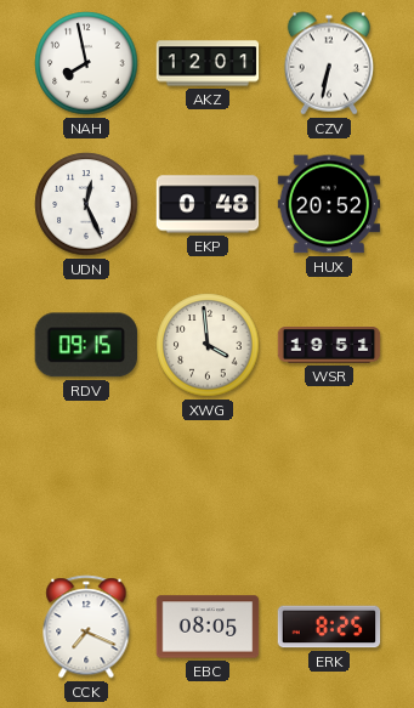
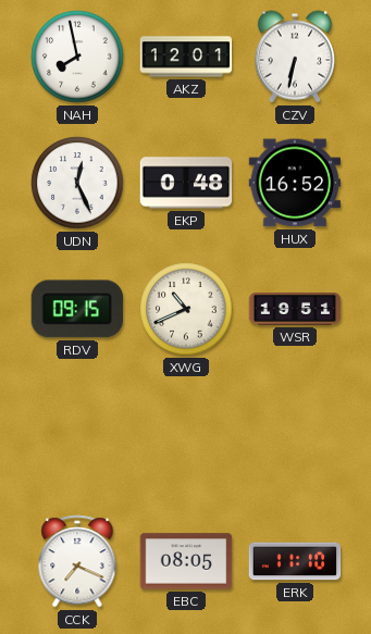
HUX: 20:52 -> 16:52 (295, 183)
XWG: 3:59 -> 10:41 (186, 309)
ERK: 8:25 -> 11:10 (295, 561)
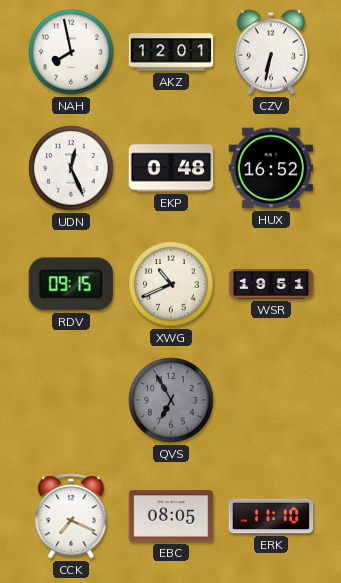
QVS: none -> 6:55 (171, 400)
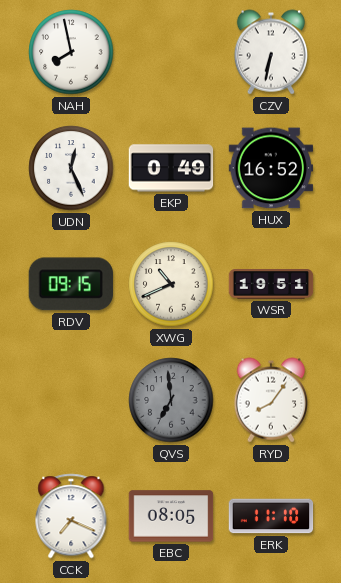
AKZ: 12:01 -> none (171, 52)
EKP: 0:48 -> 0:49 (171, 168)
QVS: 6:55 -> 6:59 (171, 400)
RYD: none -> 8:06 (271, 400)
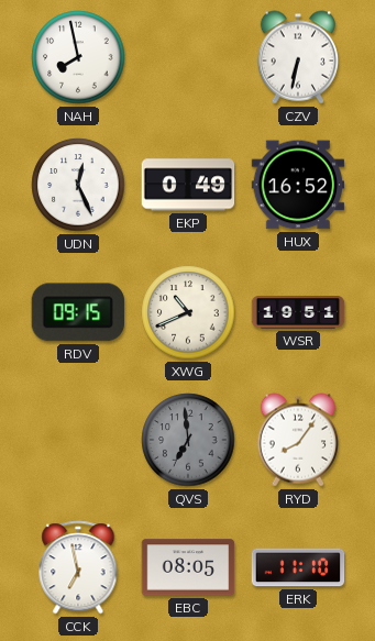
CCK: 7:19 -> 6:58 (78, 567)
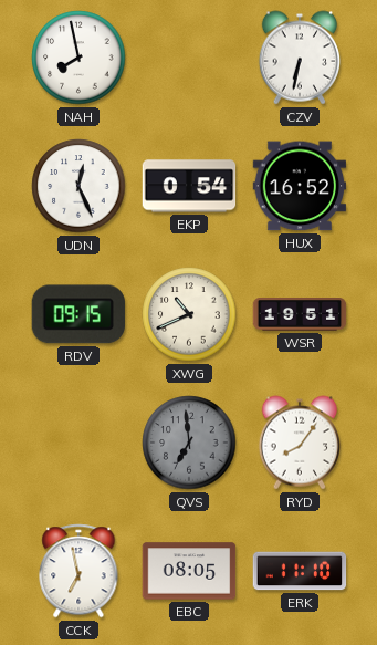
EKP: 0:49 -> 0:54 (189, 186)
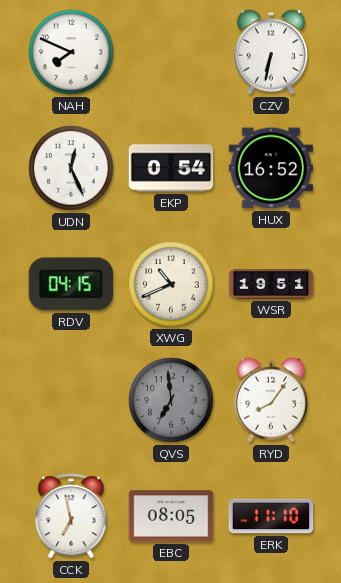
NAH: 7:58 -> 7:49 (71, 52)
RDV: 09:15 -> 04:15 (71, 284)
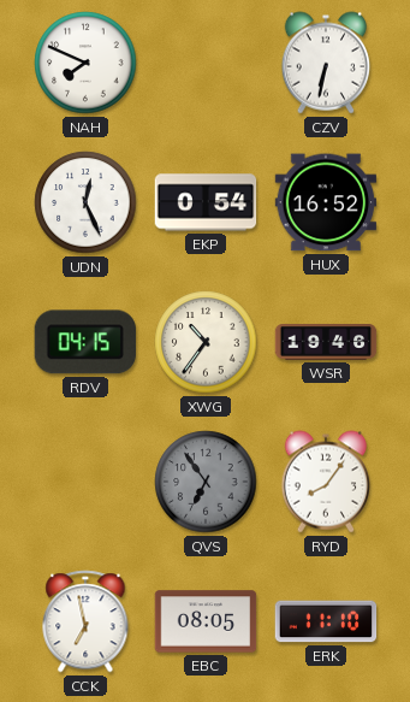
XWG: 10:41 -> 10:36 (206, 342)
WSR: 19:51 -> 19:46 (326, 343)
QVS: 6:59 -> 6:54 (206, 482)
